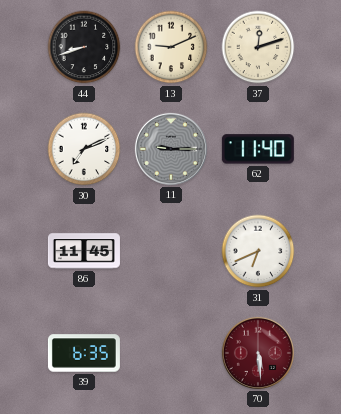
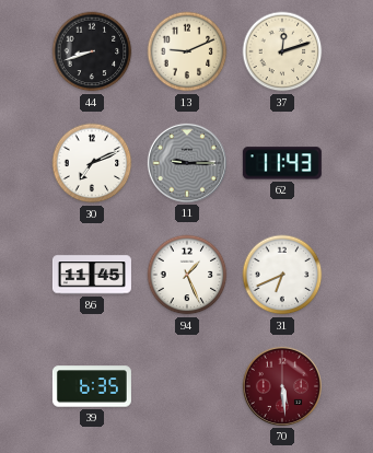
62: 11:40 -> 11:43 (282, 163)
94: none -> 1:26 (187, 275)
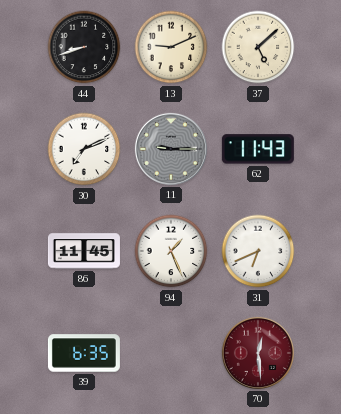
37: 12:12 -> 5:08 (258, 47)
70: 5:29 -> 12:29 (258, 353)
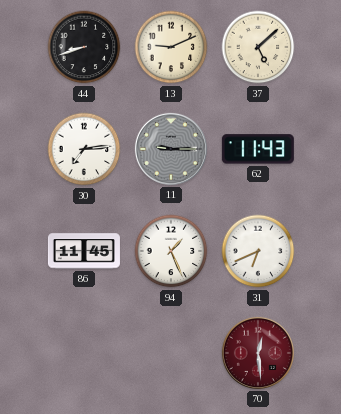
30: 7:11 -> 7:14 (84, 149)
39: 6:35 -> none (84, 353)
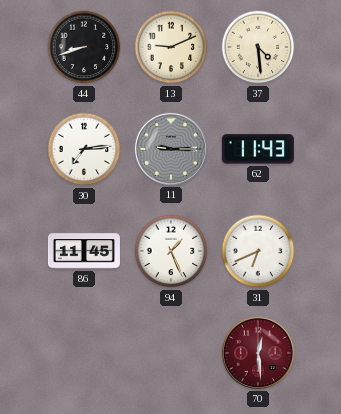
37: 5:08 -> 4:29 (258, 47)
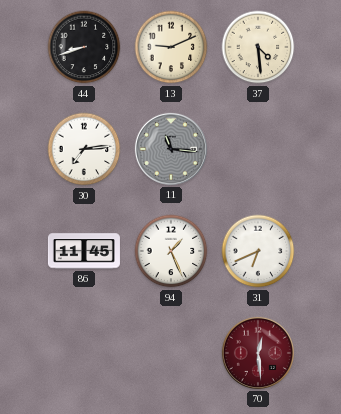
11: 9:15 -> 11:16 (171, 149)
62: 11:43 -> none (258, 149)
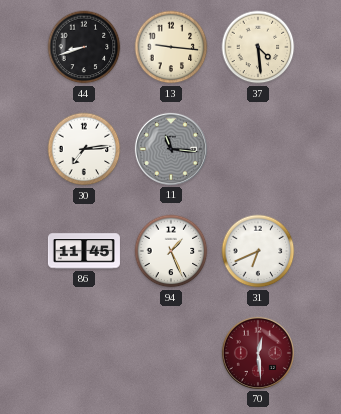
13: 9:11 -> 9:16 (171, 47)
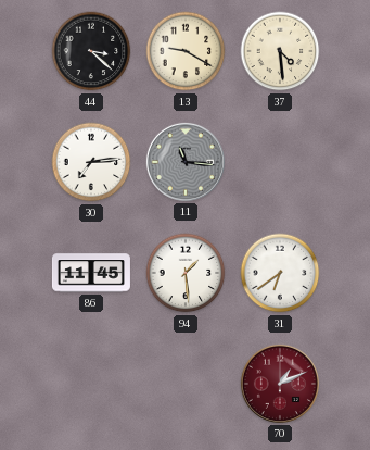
44: 8:42 -> 3:22 (91, 51)
13: 9:16 -> 9:20 (186, 51)
94: 1:26 -> 1:29 (186, 273)
31: 6:41 -> 6:39 (280, 273)
70: 12:29 -> 1:11 (280, 384)
